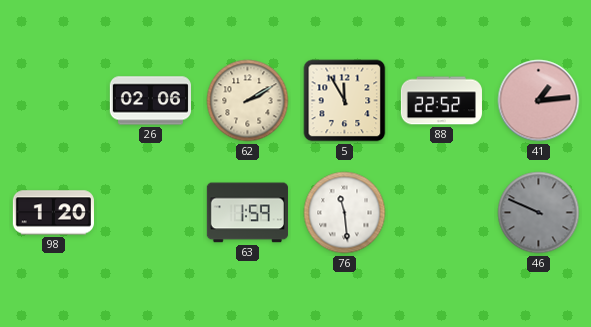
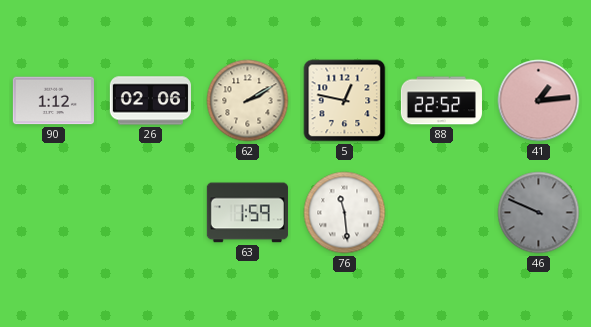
90: none -> 1:12 (53, 101)
5: 11:55 -> 12:47 (345, 101)
98: 1:20 -> none (53, 213)
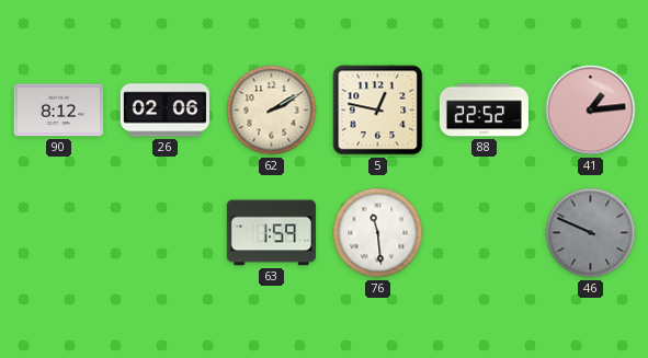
90: 1:12 -> 8:12 (58, 111)
